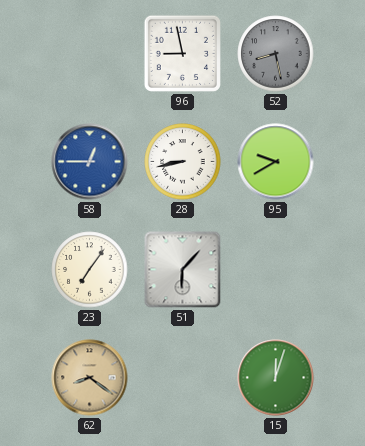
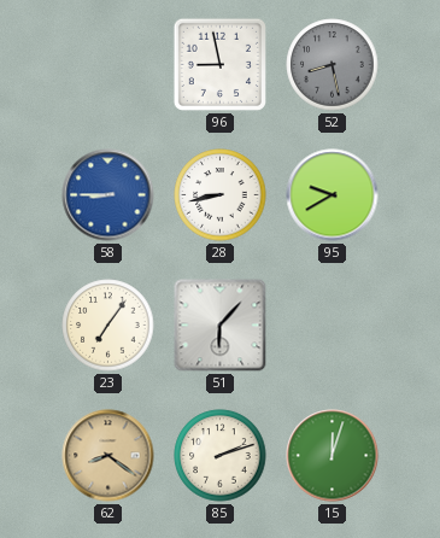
58: 12:45 -> 8:45 (108, 195)
85: none -> 2:12 (221, 456)
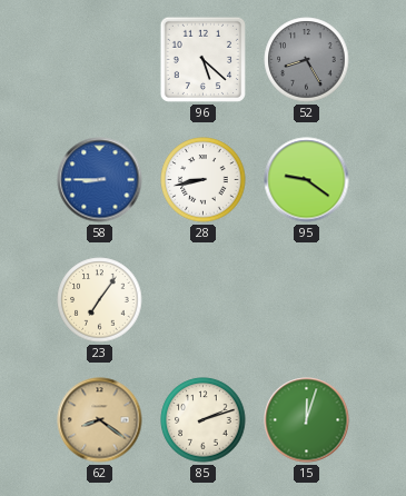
96: 8:58 -> 5:22 (202, 59)
52: 8:28 -> 8:25 (307, 60)
95: 9:40 -> 9:21 (307, 180)
51: 6:07 -> none (221, 326)
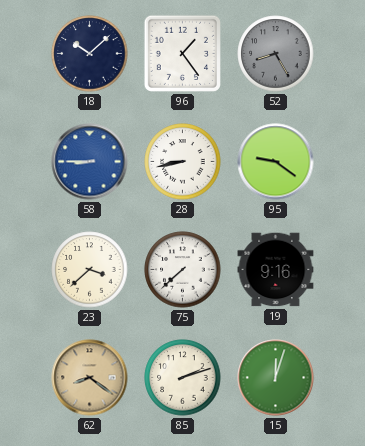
18: none -> 10:08 (90, 54)
96: 5:22 -> 1:24 (182, 53)
23: 7:06 -> 3:38 (90, 270)
75: none -> 7:38 (183, 270)
19: none -> 9:16 (276, 270)
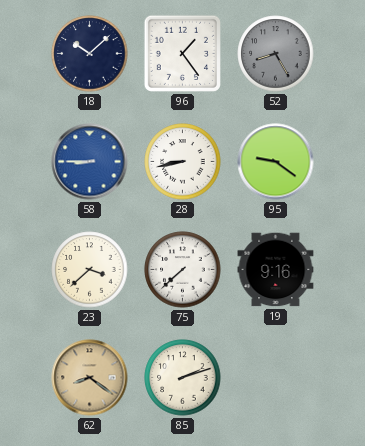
15: 12:03 -> none (276, 378)
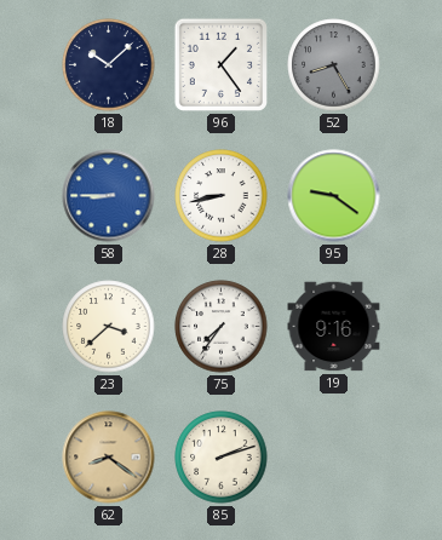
75: 7:38 -> 7:36 (222, 327)
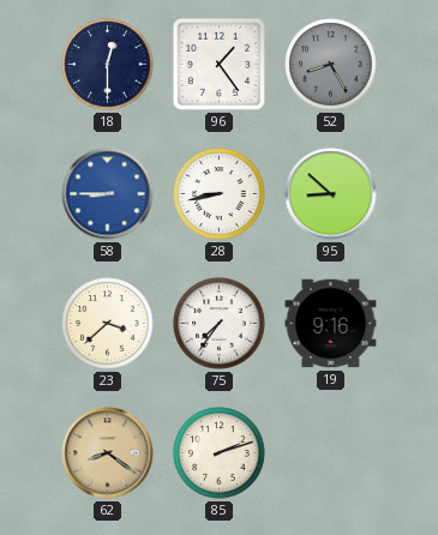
18: 10:08 -> 12:30 (108, 65)
95: 9:21 -> 8:52 (331, 194)
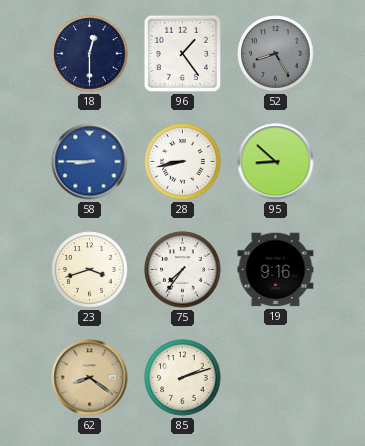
23: 3:38 -> 3:42 (90, 270)
